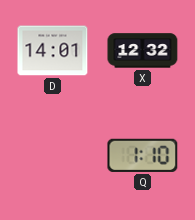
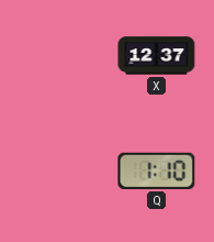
D: 14:01 -> none (53, 51)
X: 12:32 -> 12:37 (157, 56)
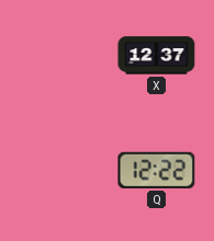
Q: 1:10 -> 12:22 (157, 170)
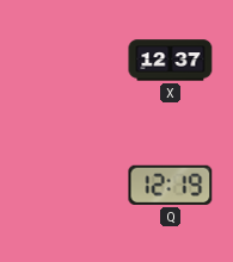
Q: 12:22 -> 12:19 (171, 185)
